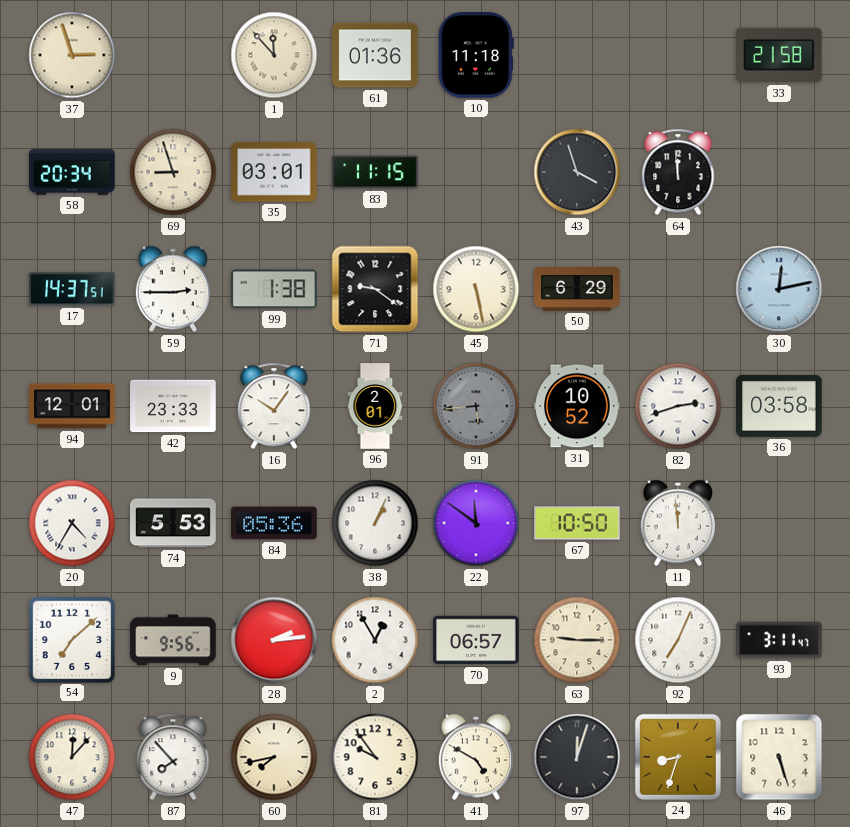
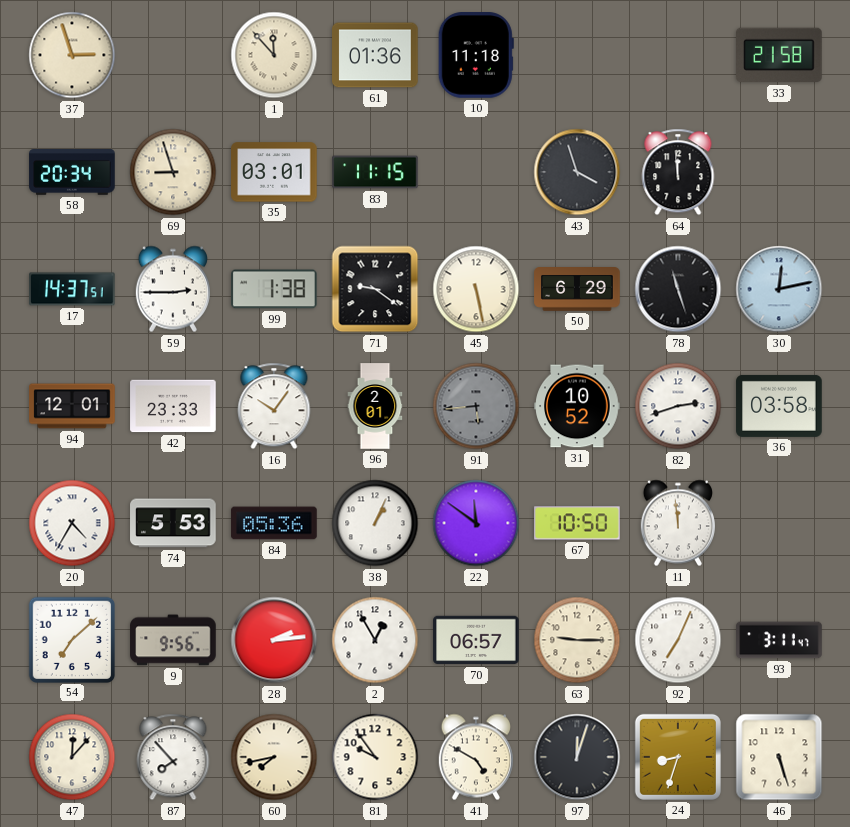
78: none -> 11:27 (678, 289)
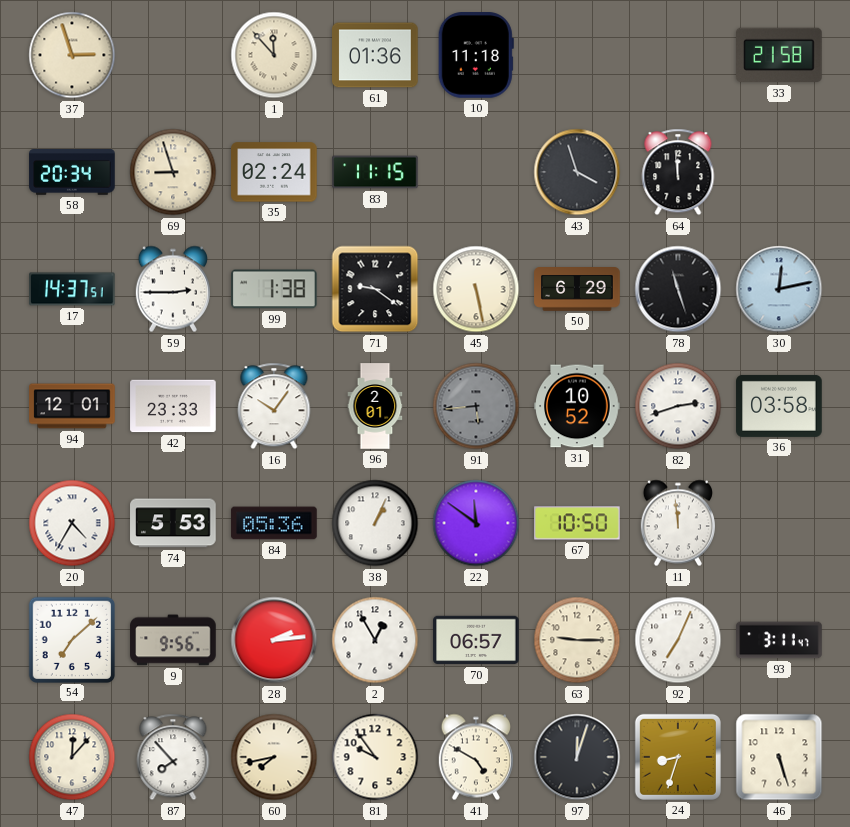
35: 03:01 -> 02:24 (274, 172)
